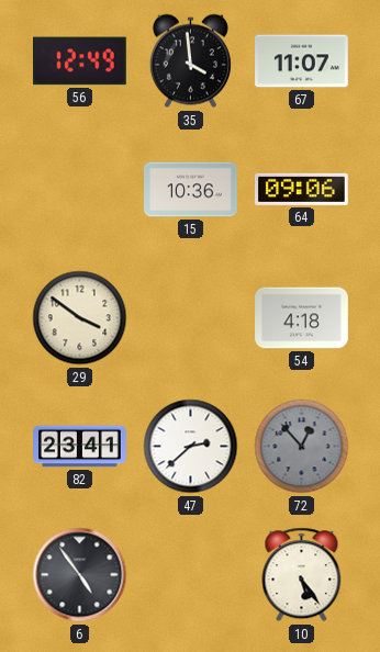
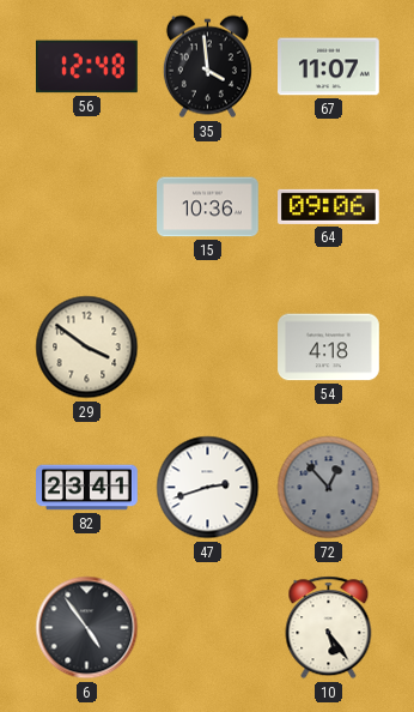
56: 12:49 -> 12:48 (87, 67)
47: 2:38 -> 2:42 (208, 488)
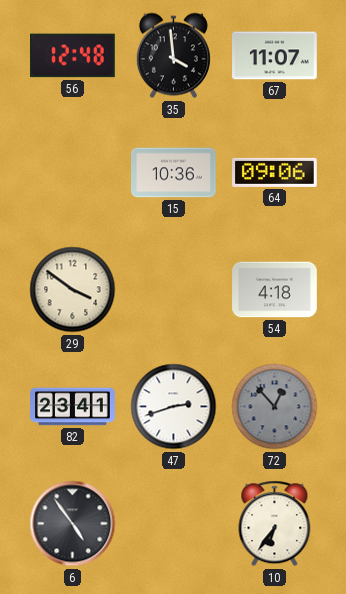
10: 5:24 -> 6:36 (275, 524)
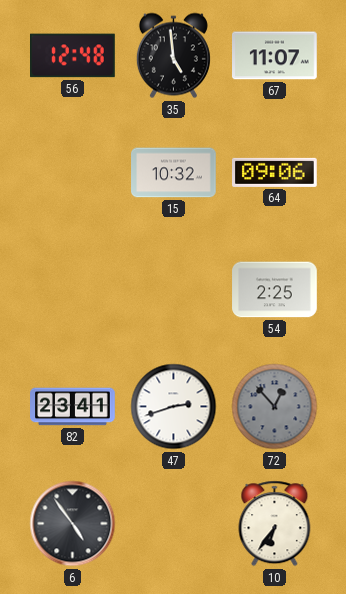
35: 3:59 -> 4:59 (173, 56)
15: 10:36 -> 10:32 (174, 173)
29: 3:51 -> none (73, 290)
54: 4:18 -> 2:25 (275, 290)
